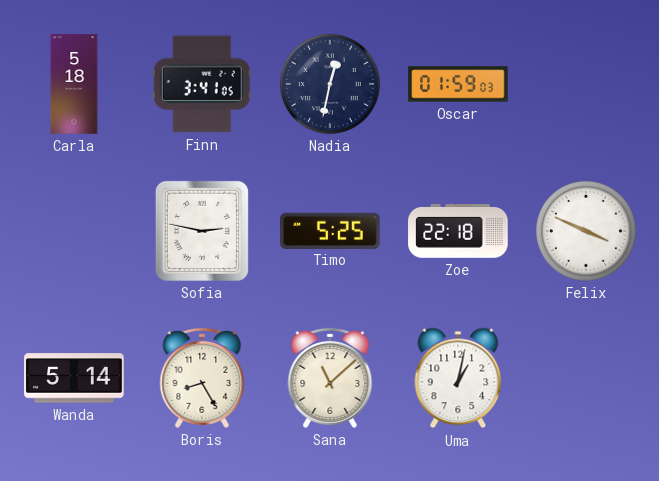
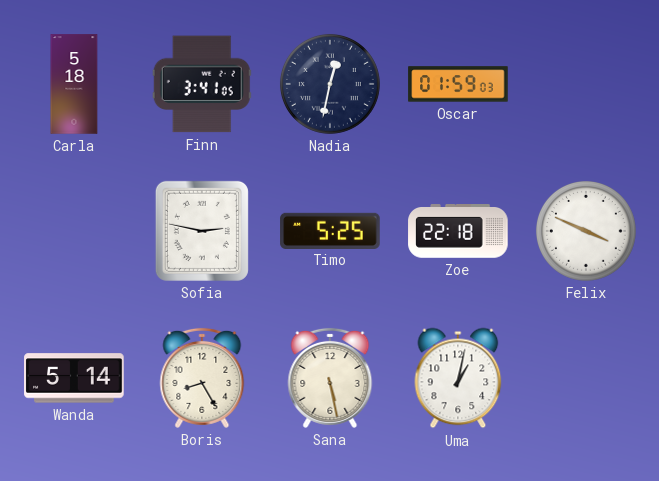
Sana: 11:08 -> 5:28 (330, 378)
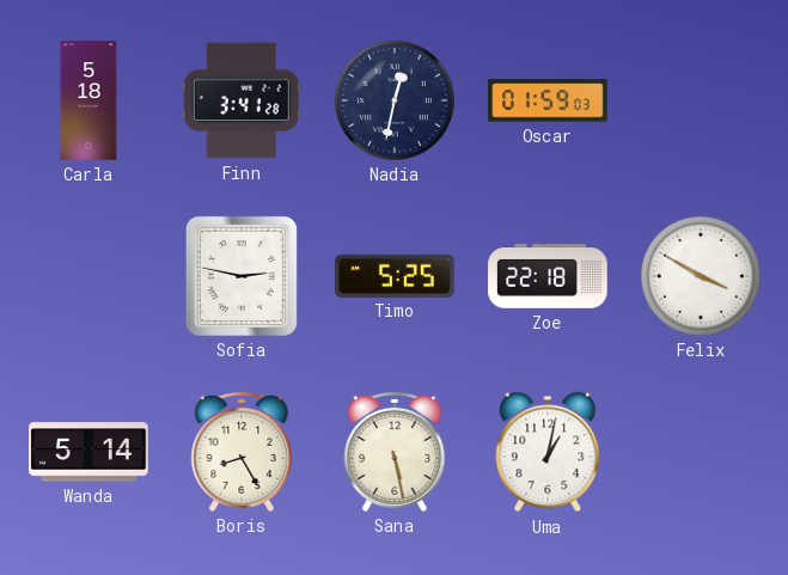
Finn: 3:41:05 -> 3:41:28 (242, 100)
Felix: 3:49 -> 3:50 (701, 276)
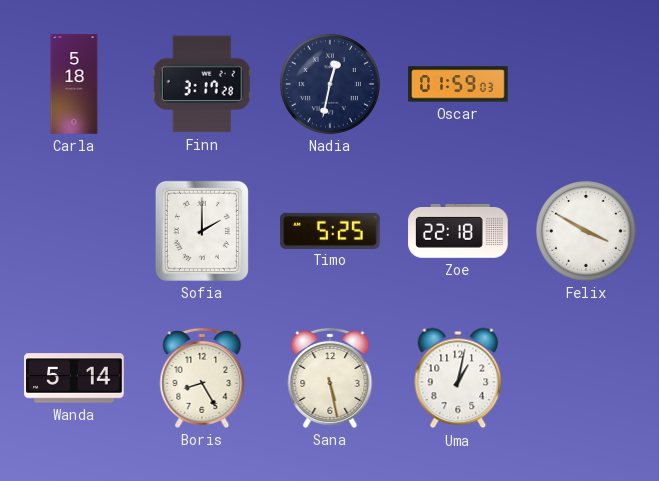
Finn: 3:41 -> 3:17 (202, 84)
Sofia: 2:47 -> 2:00 (202, 231)
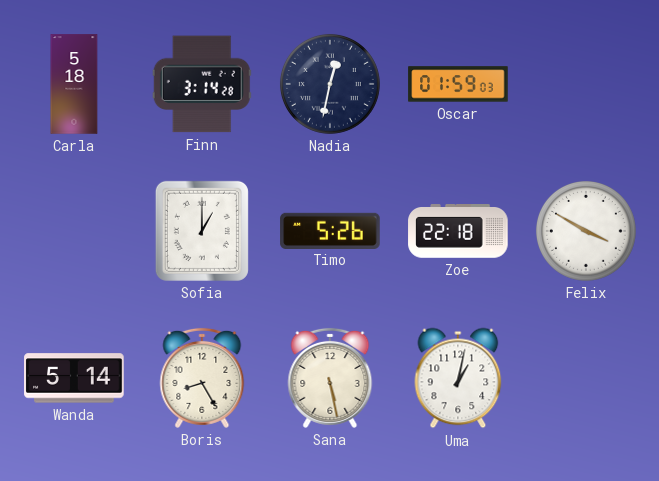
Finn: 3:17 -> 3:14 (202, 84)
Sofia: 2:00 -> 1:00 (202, 231)
Timo: 5:25 -> 5:26 (330, 230)
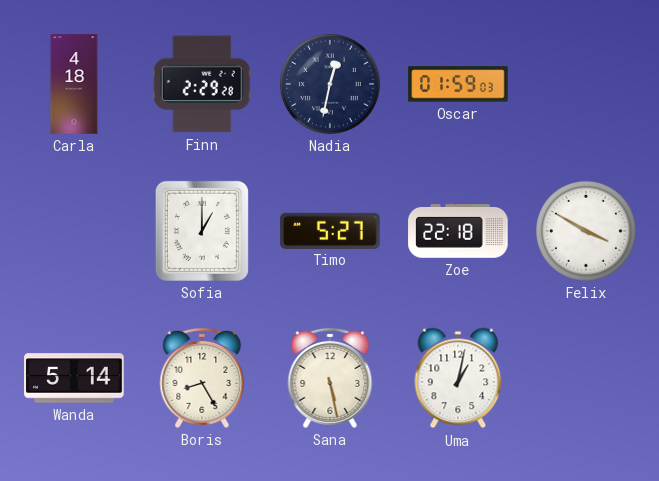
Carla: 5:18 -> 4:18 (74, 84)
Finn: 3:14 -> 2:29 (202, 84)
Timo: 5:26 -> 5:27 (330, 230)
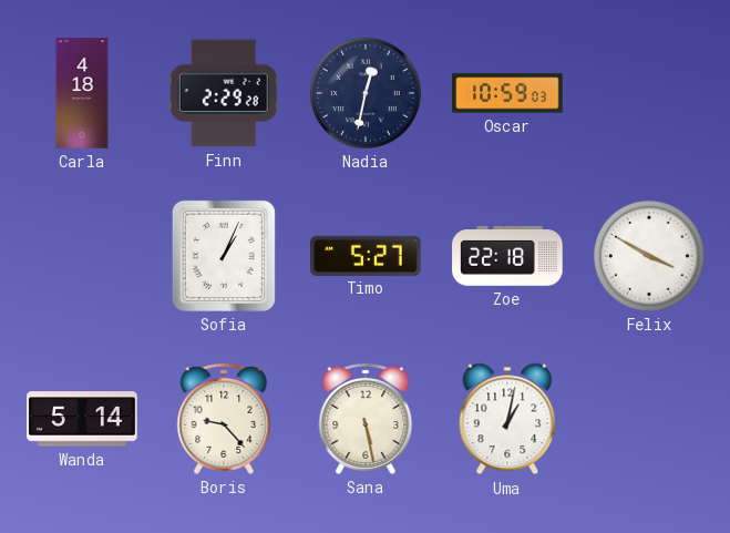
Oscar: 01:59 -> 10:59 (507, 93)
Sofia: 1:00 -> 1:04 (224, 256)
Boris: 8:25 -> 9:23 (224, 419)
